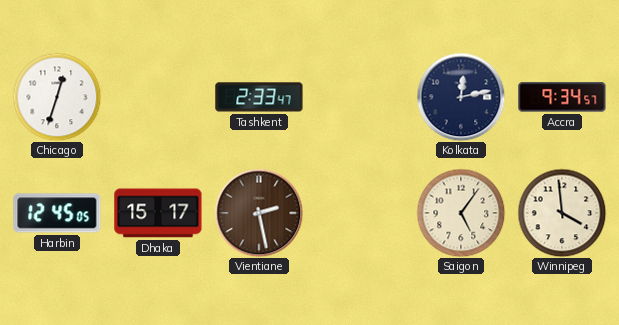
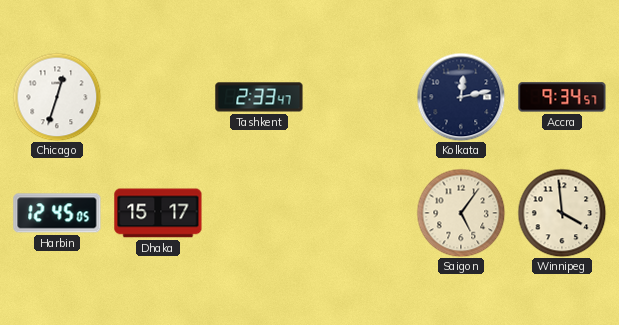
Vientiane: 2:28 -> none (259, 213)
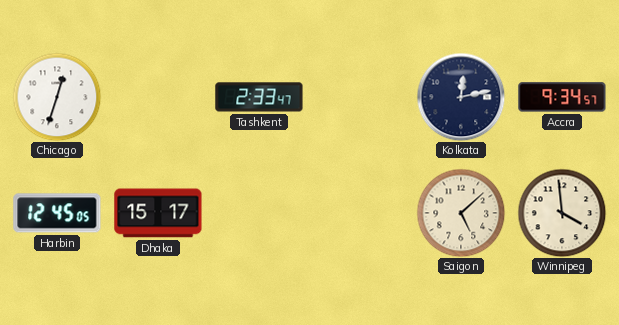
Saigon: 5:06 -> 5:08 (461, 213)
